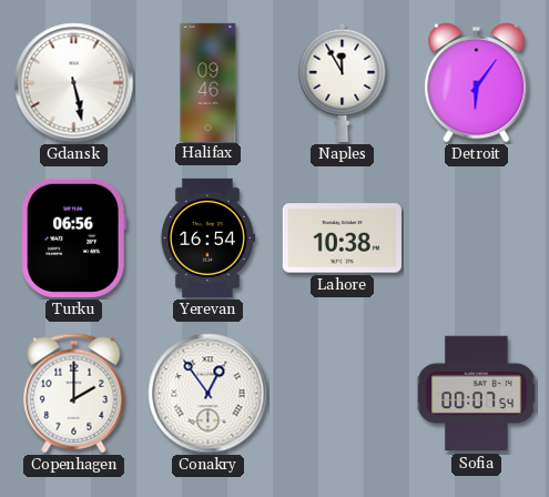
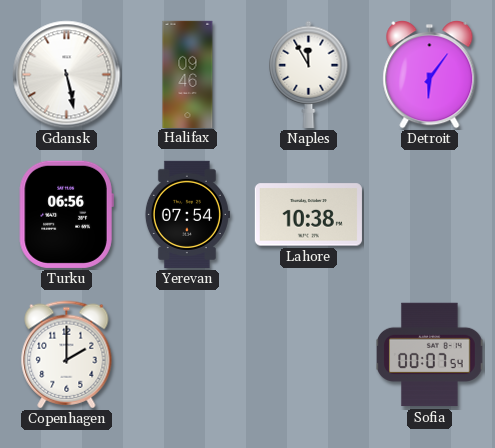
Yerevan: 16:54 -> 07:54 (187, 214)
Conakry: 12:54 -> none (209, 394)
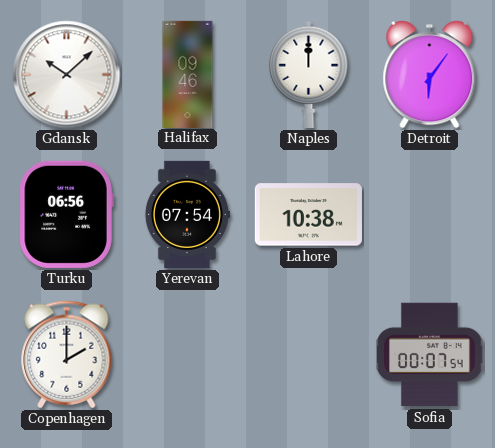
Gdansk: 5:28 -> 10:08 (67, 75)
Naples: 11:55 -> 12:00 (309, 74)
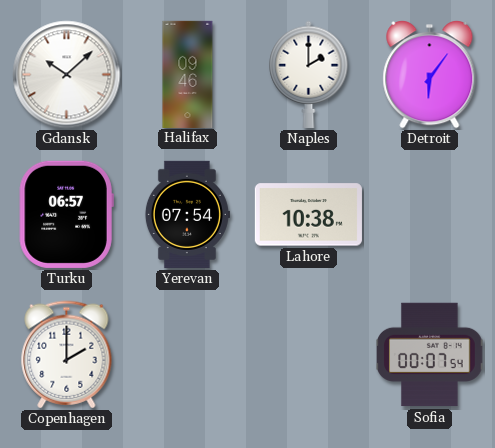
Naples: 12:00 -> 2:00 (309, 74)
Turku: 06:56 -> 06:57 (66, 214)
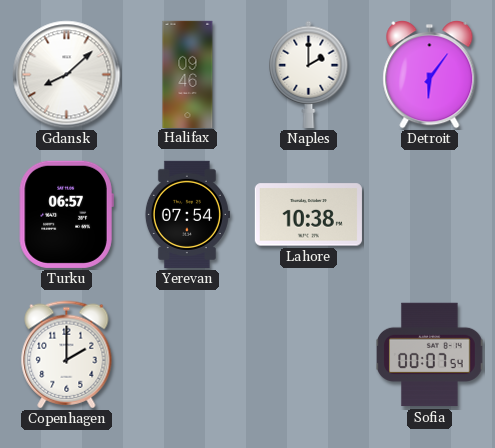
Gdansk: 10:08 -> 8:08 (67, 75)
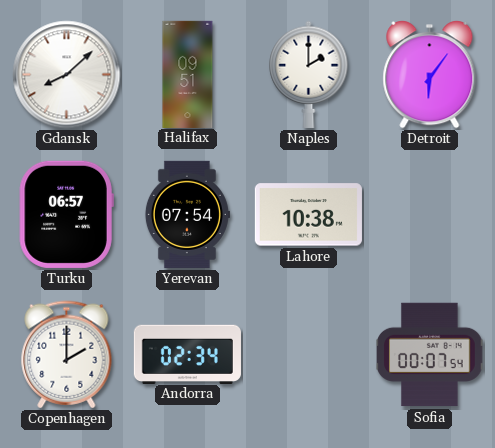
Halifax: 09:46 -> 09:51 (188, 74)
Andorra: none -> 02:34 (187, 354)
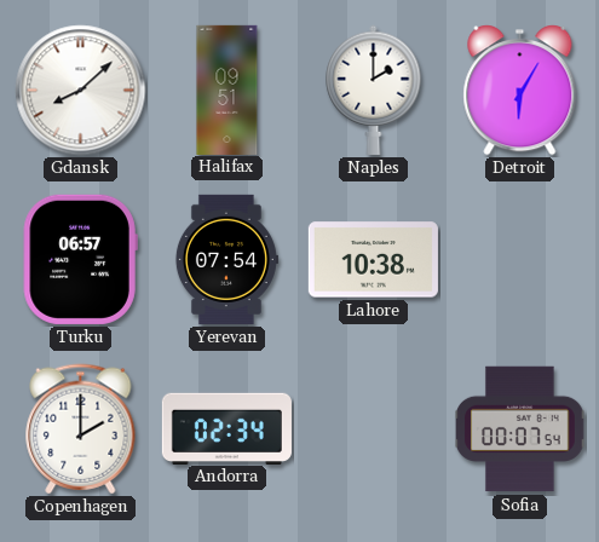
Detroit: 6:06 -> 6:05 (520, 91)
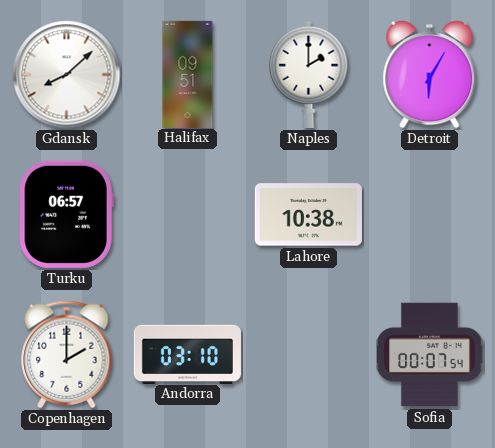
Yerevan: 07:54 -> none (226, 259)
Andorra: 02:34 -> 03:10 (187, 354)
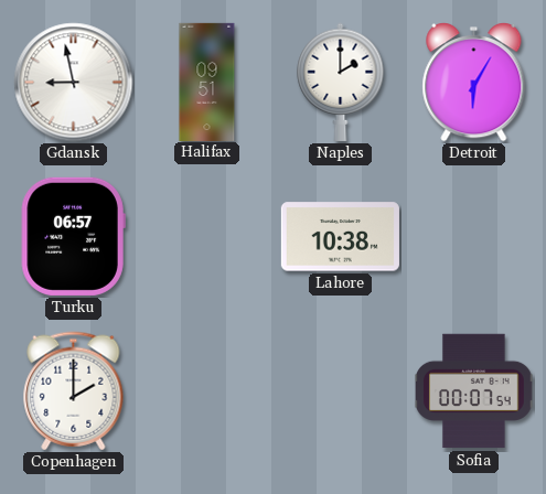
Gdansk: 8:08 -> 8:58 (74, 83)
Andorra: 03:10 -> none (187, 354)
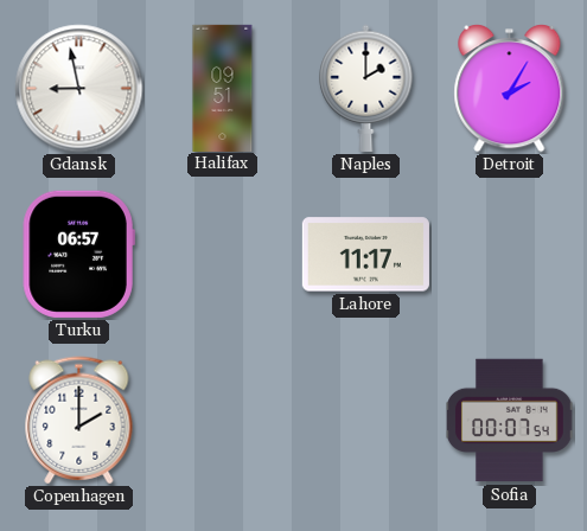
Detroit: 6:05 -> 2:05 (510, 89)
Lahore: 10:38 -> 11:17 (365, 255)
